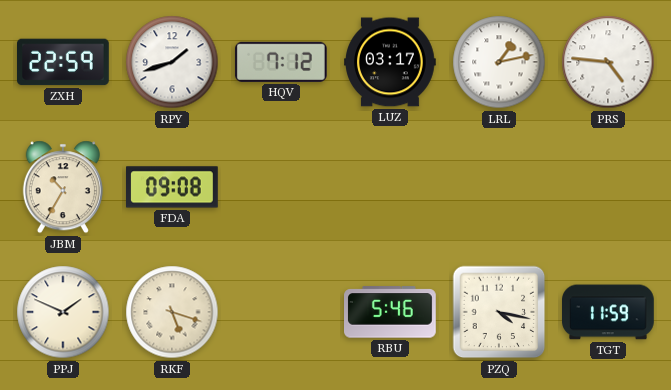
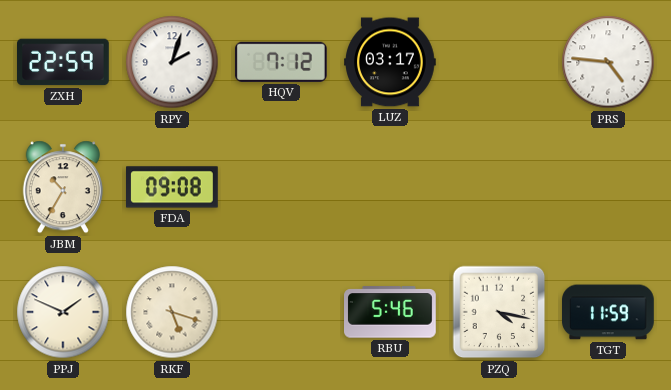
RPY: 1:42 -> 2:03 (172, 62)
LRL: 1:13 -> none (499, 62)
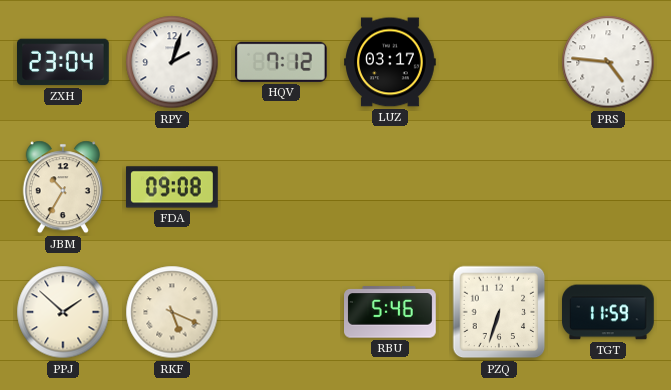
ZXH: 22:59 -> 23:04 (64, 62)
PPJ: 1:49 -> 1:52 (63, 312)
RKF: 5:18 -> 5:19 (172, 312)
PZQ: 4:17 -> 6:33 (499, 312)
